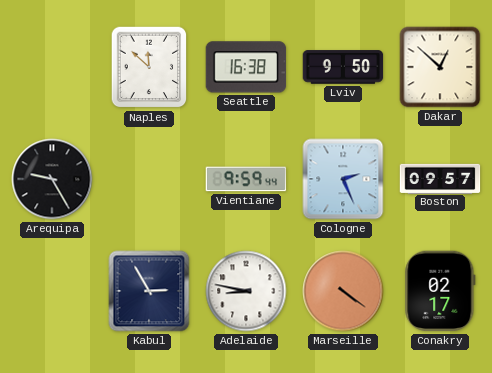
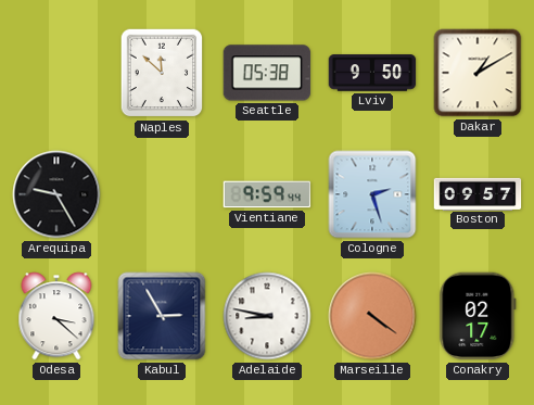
Seattle: 16:38 -> 05:38 (267, 73)
Dakar: 12:52 -> 1:10 (478, 73)
Cologne: 2:26 -> 2:27 (372, 194)
Odesa: none -> 3:22 (56, 316)
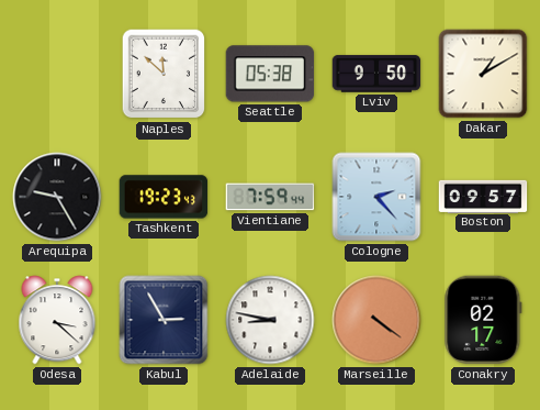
Tashkent: none -> 19:23 (164, 197)
Vientiane: 9:59 -> 7:59 (270, 197)
Cologne: 2:27 -> 2:23 (376, 197)
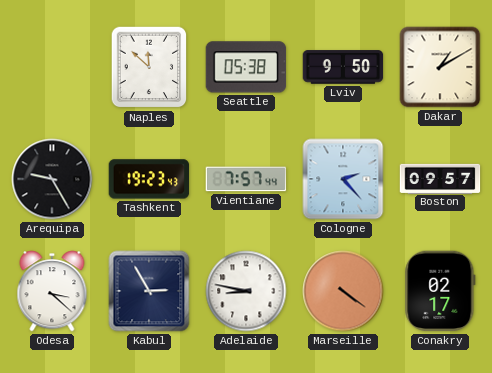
Vientiane: 7:59 -> 7:57 (246, 179)
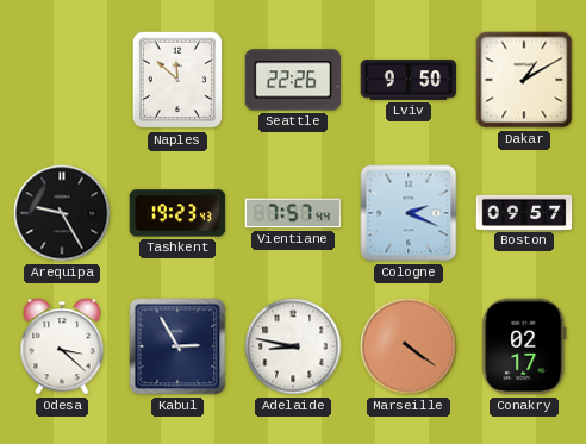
Seattle: 05:38 -> 22:26 (293, 80)
Cologne: 2:23 -> 2:19 (409, 213)
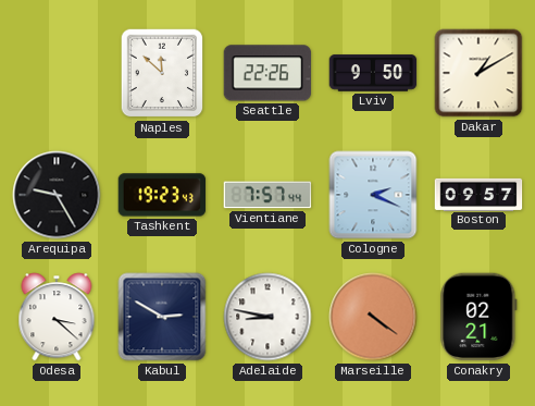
Kabul: 2:55 -> 2:50 (162, 317)
Conakry: 02:17 -> 02:21 (478, 317)
